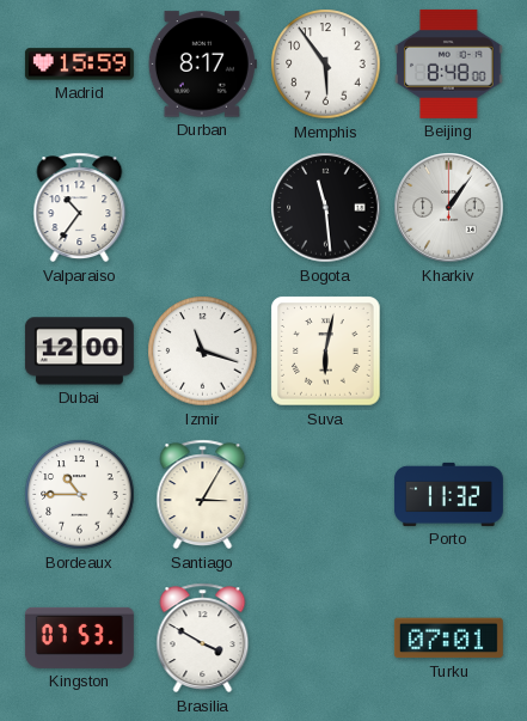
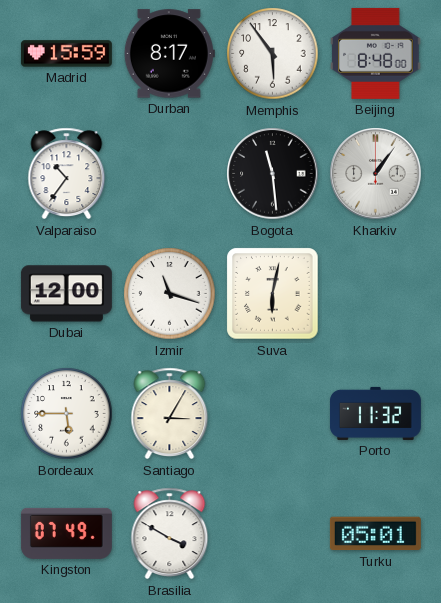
Bordeaux: 10:45 -> 5:45 (67, 414)
Kingston: 07:53 -> 07:49 (66, 533)
Turku: 07:01 -> 05:01 (375, 534)
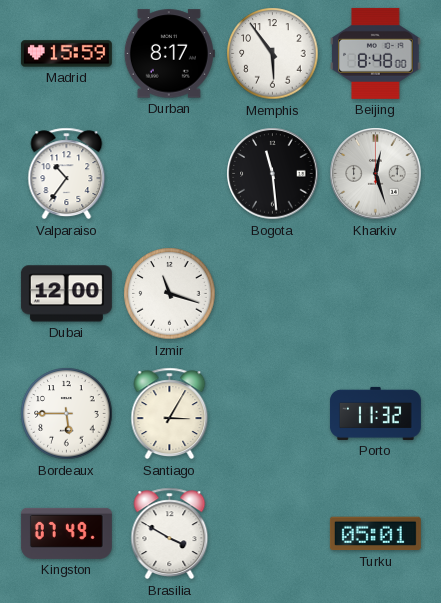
Kharkiv: 1:06 -> 12:27 (376, 174)
Suva: 6:02 -> none (273, 294)
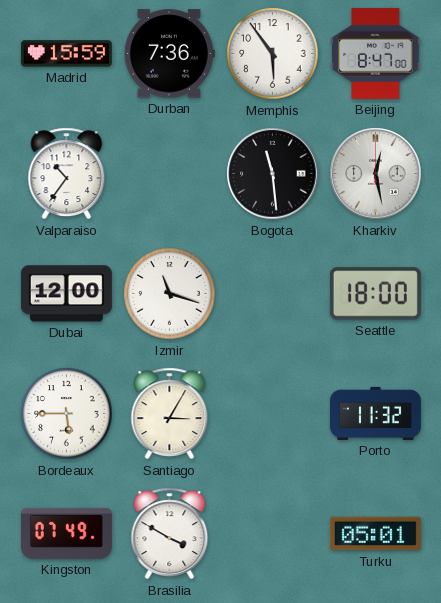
Durban: 8:17 -> 7:36 (169, 54)
Beijing: 8:48 -> 8:47 (376, 53)
Kharkiv: 12:27 -> 12:28 (376, 174)
Seattle: none -> 18:00 (375, 294)
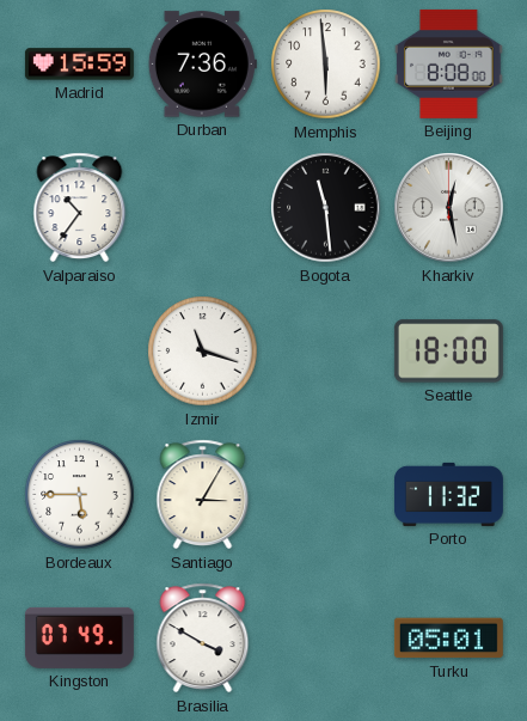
Memphis: 5:54 -> 5:59 (326, 65)
Beijing: 8:47 -> 8:08 (449, 63)
Dubai: 12:00 -> none (66, 294)
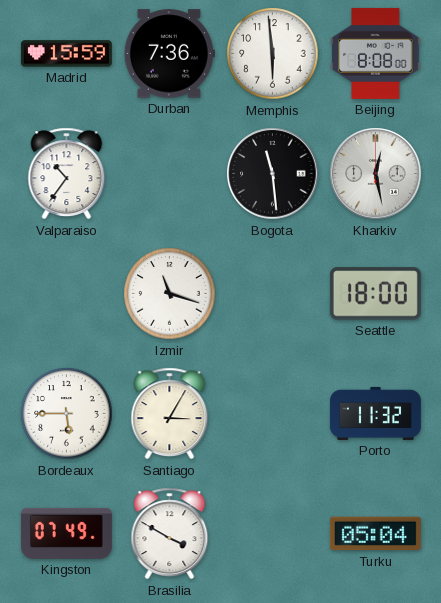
Turku: 05:01 -> 05:04 (375, 534)
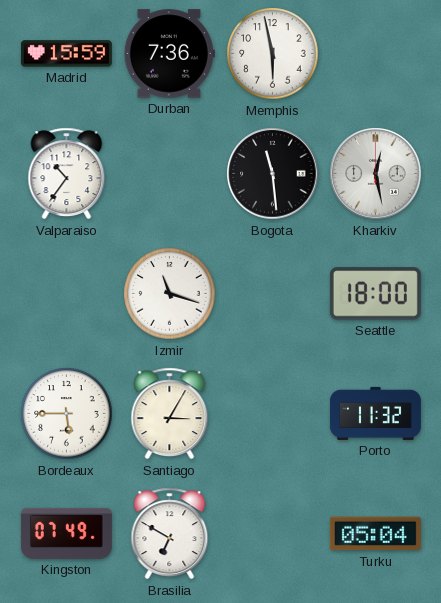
Memphis: 5:59 -> 5:58 (273, 54)
Beijing: 8:08 -> none (376, 53)
Brasilia: 3:50 -> 6:50 (170, 534)
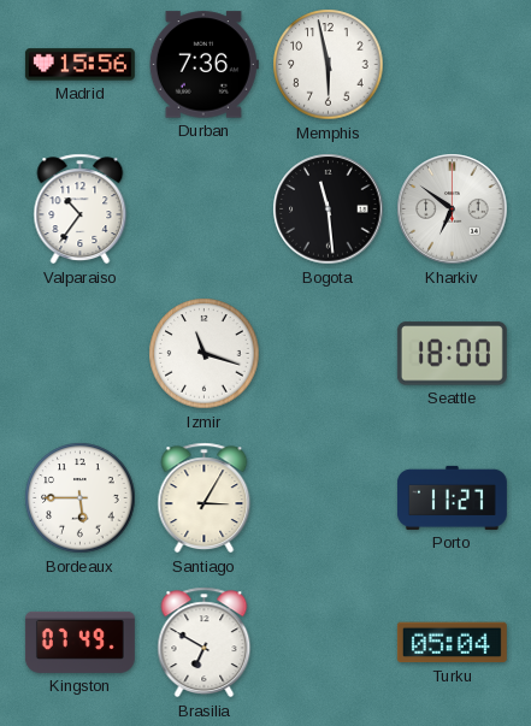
Madrid: 15:59 -> 15:56 (79, 65)
Kharkiv: 12:28 -> 6:51 (453, 209)
Porto: 11:32 -> 11:27 (452, 497)
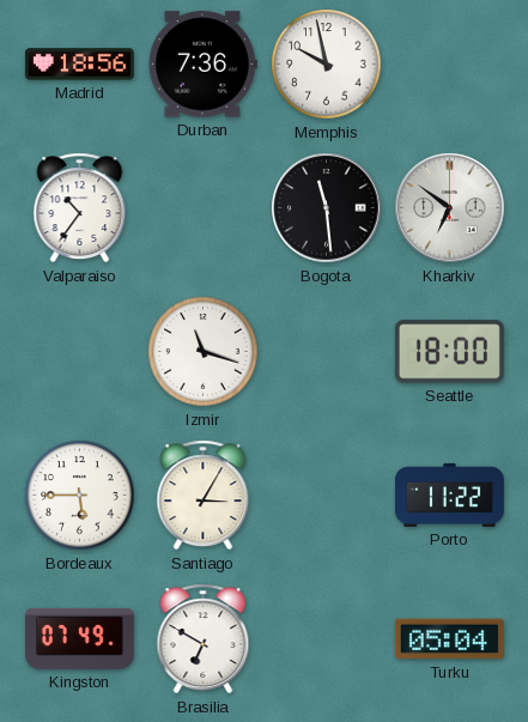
Madrid: 15:56 -> 18:56 (79, 65)
Memphis: 5:58 -> 9:58 (327, 65)
Porto: 11:27 -> 11:22 (449, 495)
